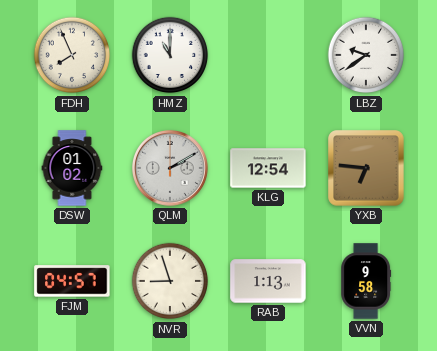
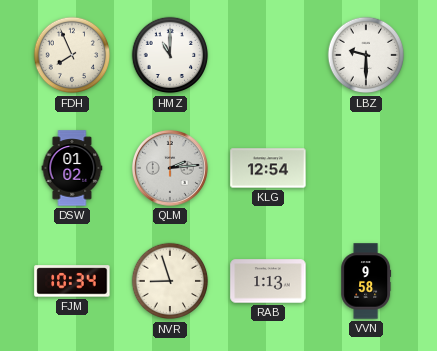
LBZ: 9:39 -> 9:30 (366, 55)
QLM: 2:10 -> 2:14 (170, 168)
YXB: 6:46 -> none (366, 168)
FJM: 04:57 -> 10:34 (72, 281)
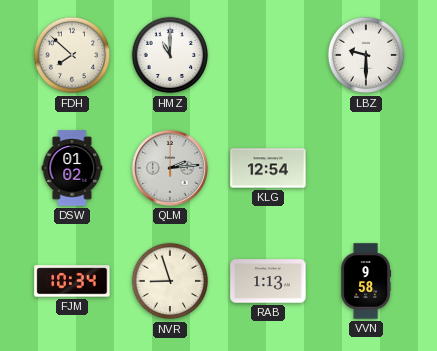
FDH: 7:56 -> 7:52 (72, 55)
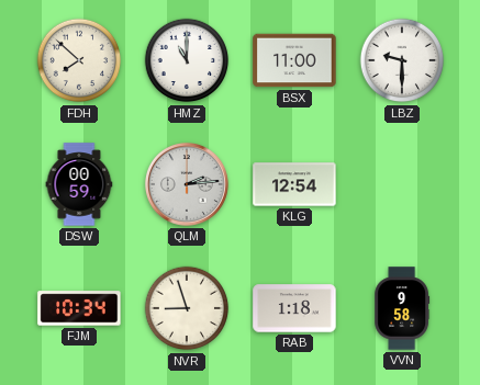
BSX: none -> 11:00 (294, 60)
DSW: 01:02 -> 00:59 (79, 184)
RAB: 1:13 -> 1:18 (294, 308)
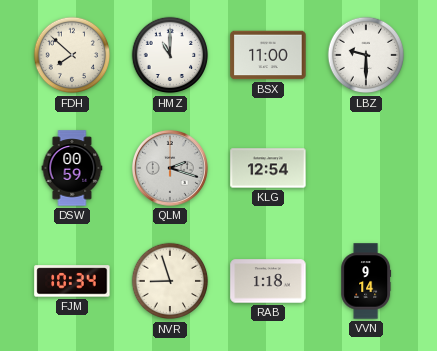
QLM: 2:14 -> 2:18 (170, 168)
VVN: 9:58 -> 9:14 (366, 281)
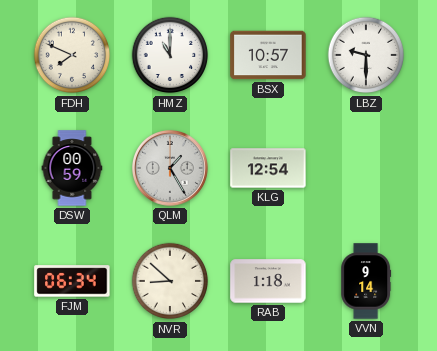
FDH: 7:52 -> 7:49 (72, 55)
BSX: 11:00 -> 10:57 (268, 55)
QLM: 2:18 -> 1:25 (170, 168)
FJM: 10:34 -> 06:34 (72, 281)
NVR: 8:57 -> 8:52 (170, 281)
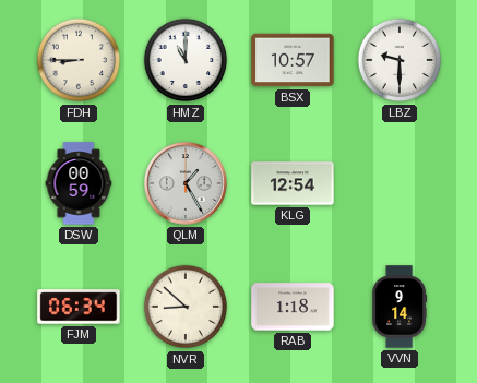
FDH: 7:49 -> 8:45 (79, 60)
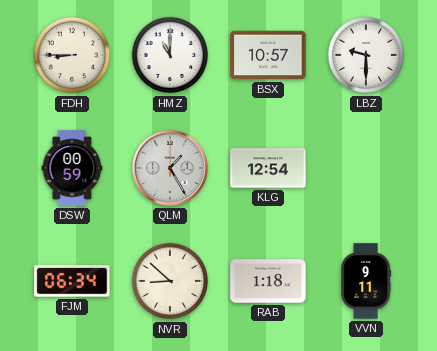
VVN: 9:14 -> 9:11 (366, 281)
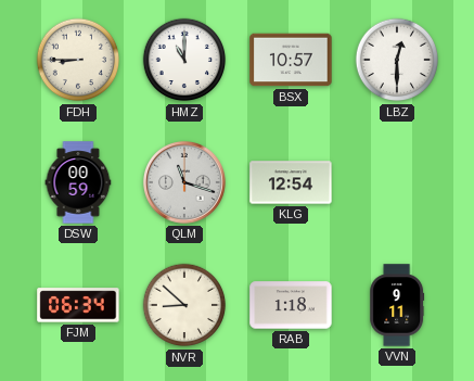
LBZ: 9:30 -> 12:30 (397, 60)
QLM: 1:25 -> 11:18 (184, 182)
